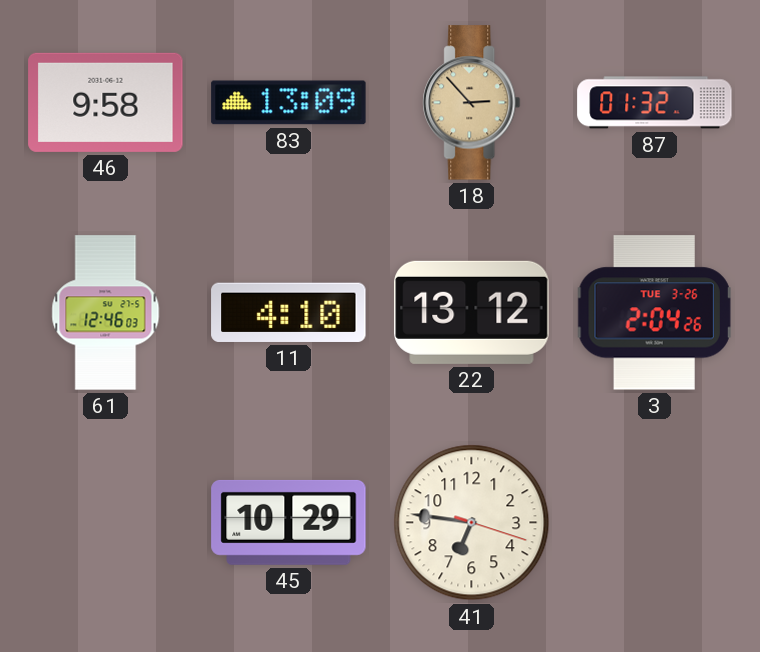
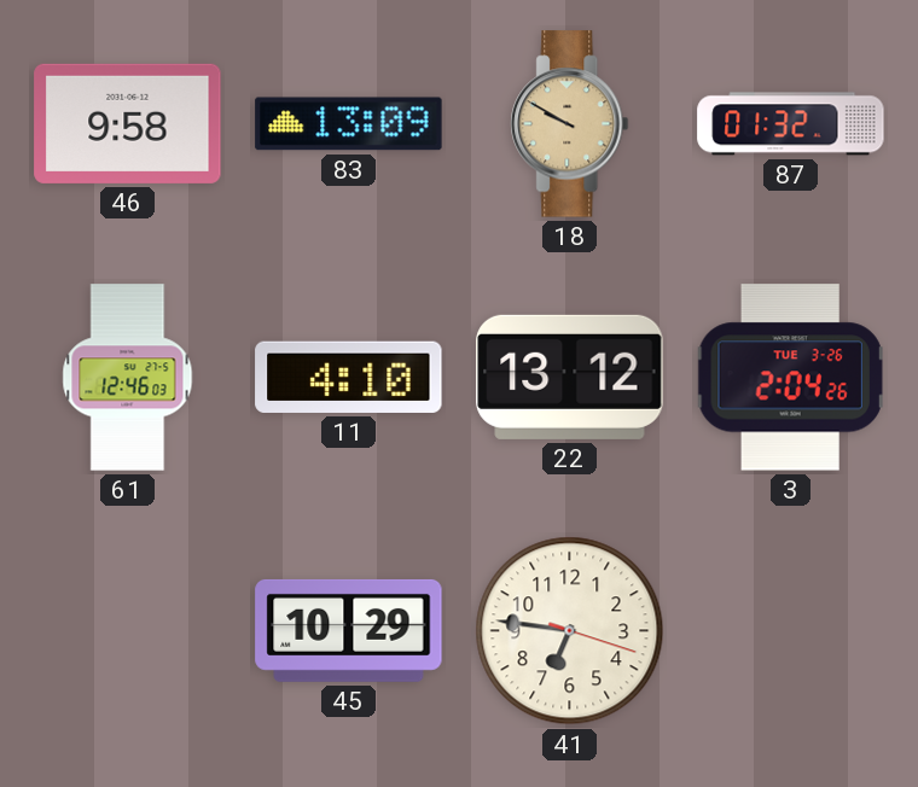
18: 2:53 -> 9:50 (570, 124)
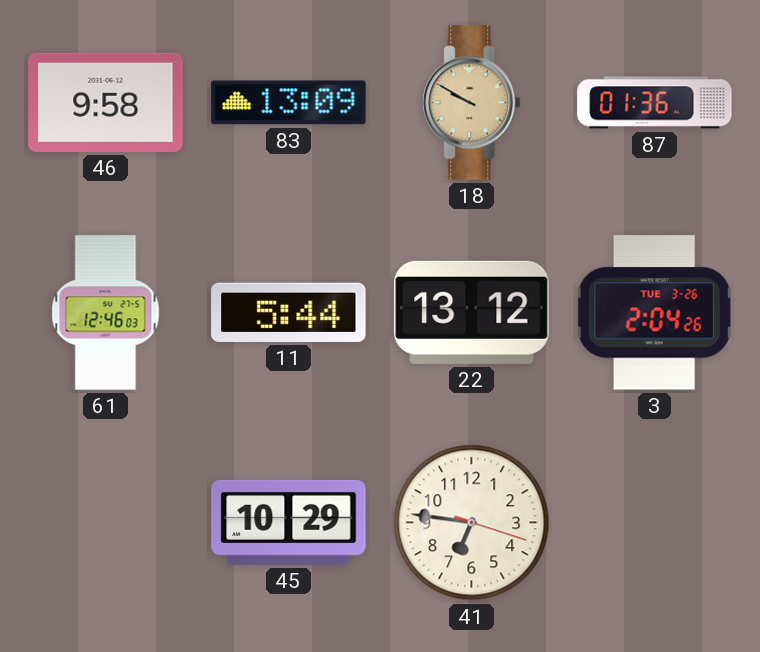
87: 01:32 -> 01:36 (655, 103)
11: 4:10 -> 5:44 (289, 312)
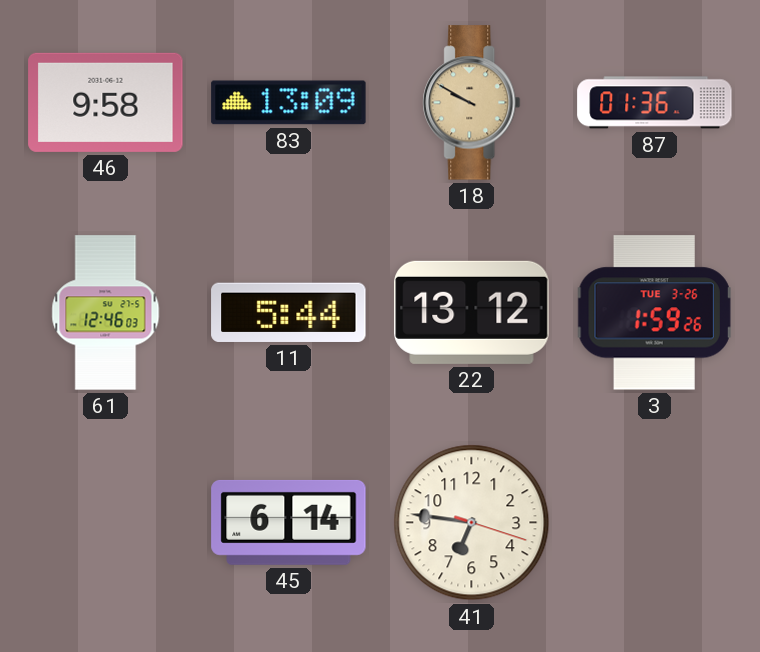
3: 2:04 -> 1:59 (654, 313)
45: 10:29 -> 6:14 (289, 522)
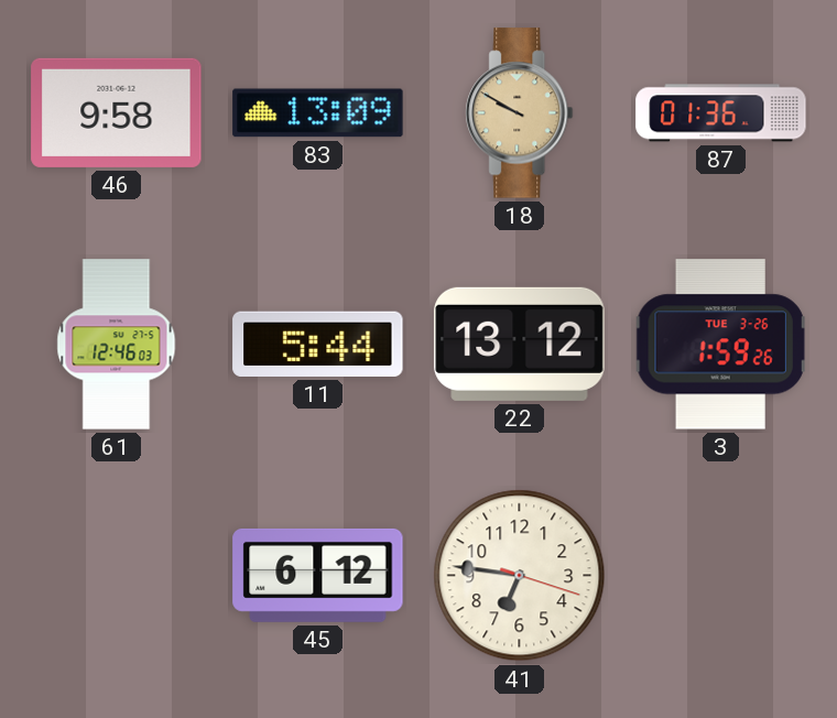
45: 6:14 -> 6:12 (318, 575)
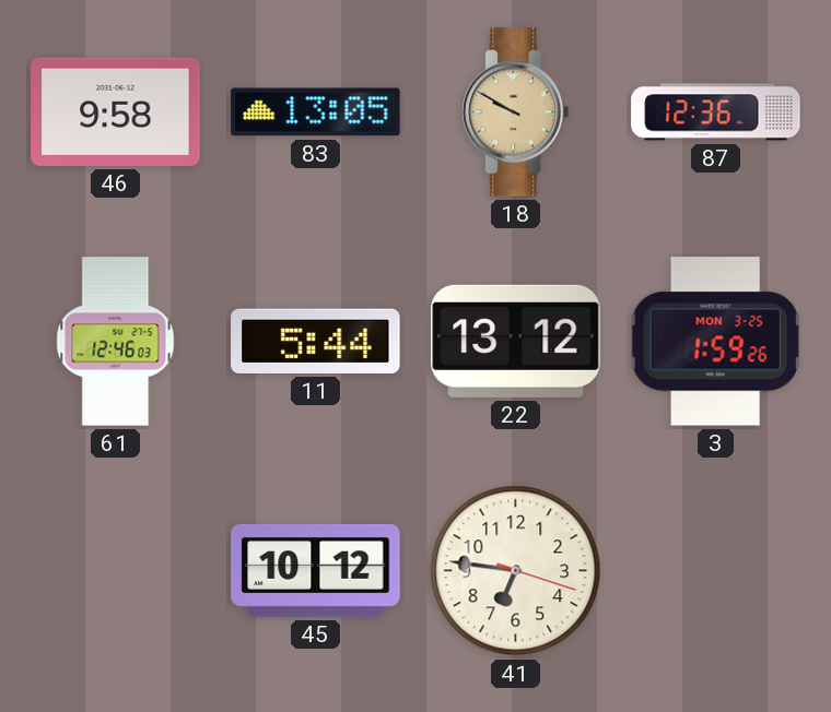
83: 13:09 -> 13:05 (316, 112)
87: 01:36 -> 12:36 (716, 112)
3 date: TUE 3-26 -> MON 3-25 (715, 342)
45: 6:12 -> 10:12 (316, 570)
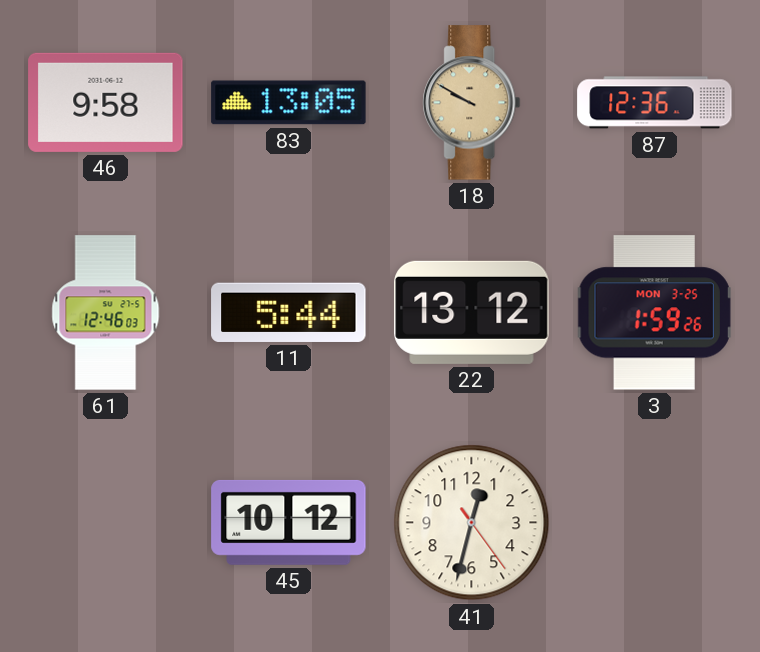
41: 6:46 -> 12:32 (472, 523)
